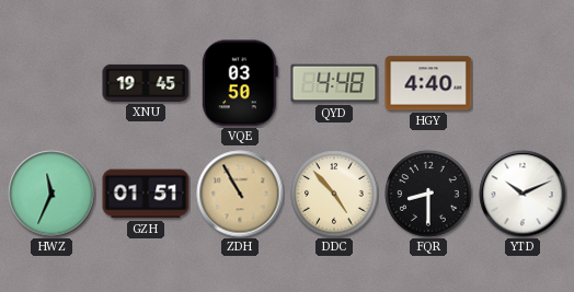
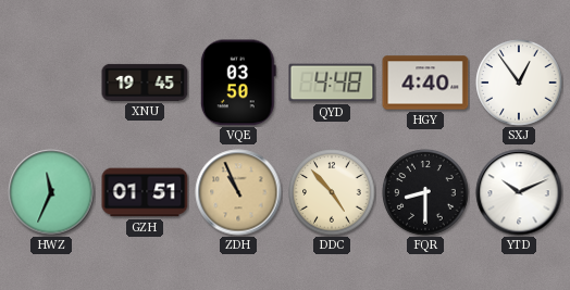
SXJ: none -> 12:54 (519, 83)
ZDH: 10:55 -> 10:56 (238, 192)
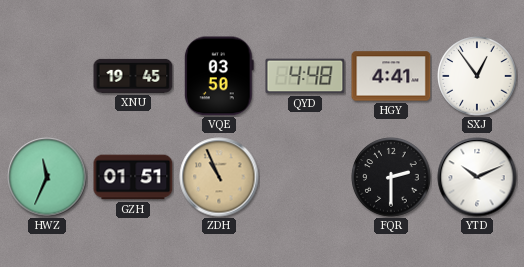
HGY: 4:40 -> 4:41 (391, 76)
DDC: 4:53 -> none (332, 192)
FQR: 8:30 -> 2:30 (391, 177)
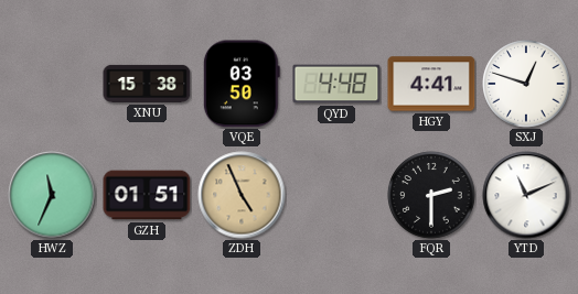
XNU: 19:45 -> 15:38 (147, 84)
SXJ: 12:54 -> 12:48 (526, 84)
ZDH: 10:56 -> 4:56 (242, 195)
YTD: 10:11 -> 11:11 (526, 195)
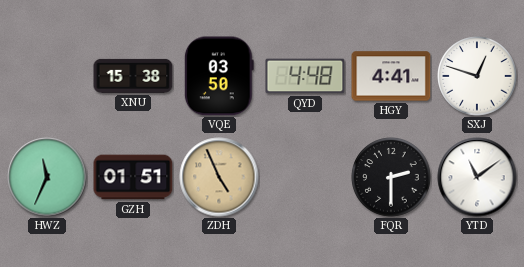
YTD: 11:11 -> 11:09 (477, 177)
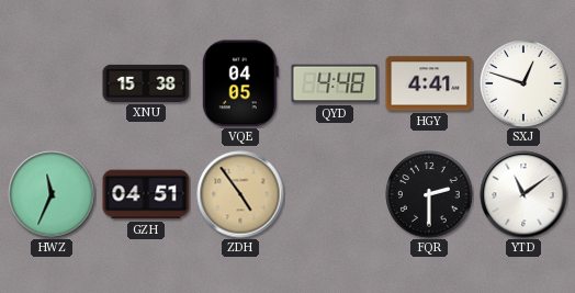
VQE: 03:50 -> 04:05 (240, 83)
GZH: 01:51 -> 04:51 (146, 194)
ZDH: 4:56 -> 4:54 (240, 194)
